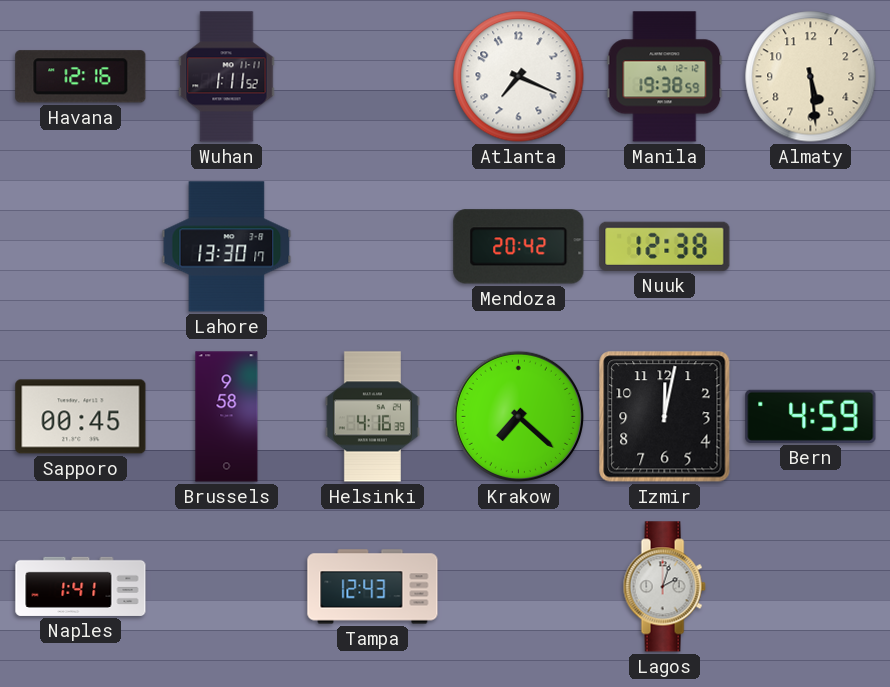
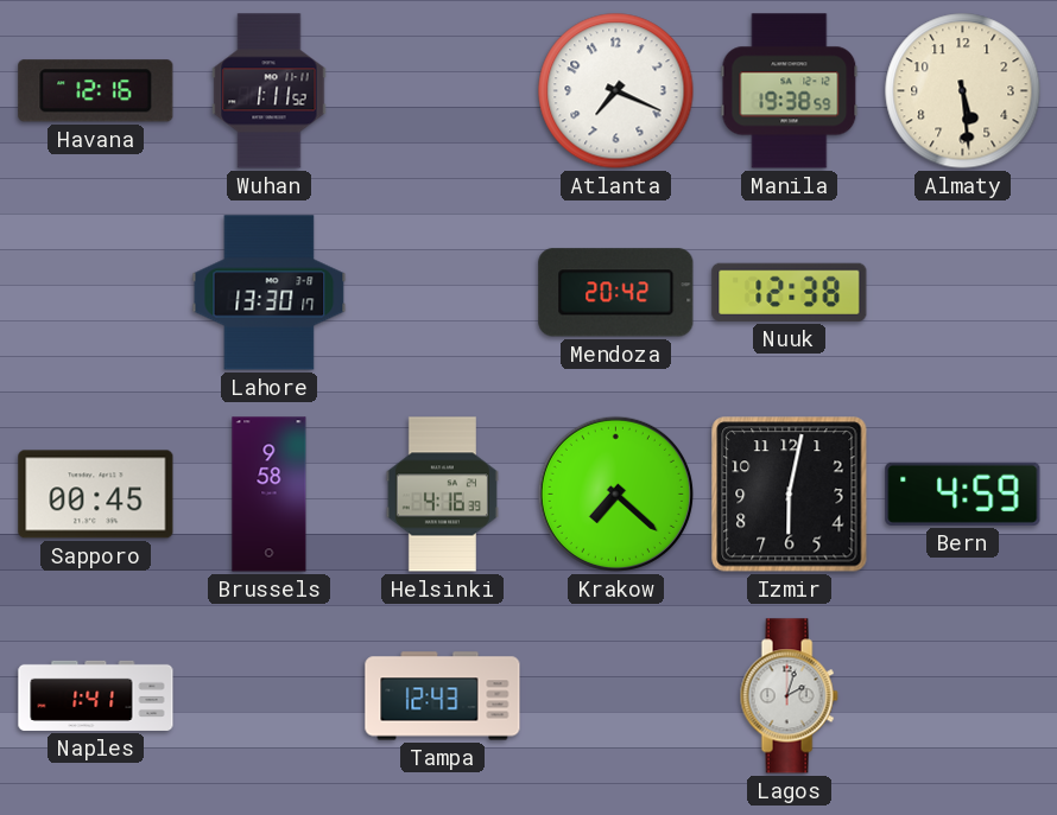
Izmir: 12:02 -> 6:02 (790, 495)
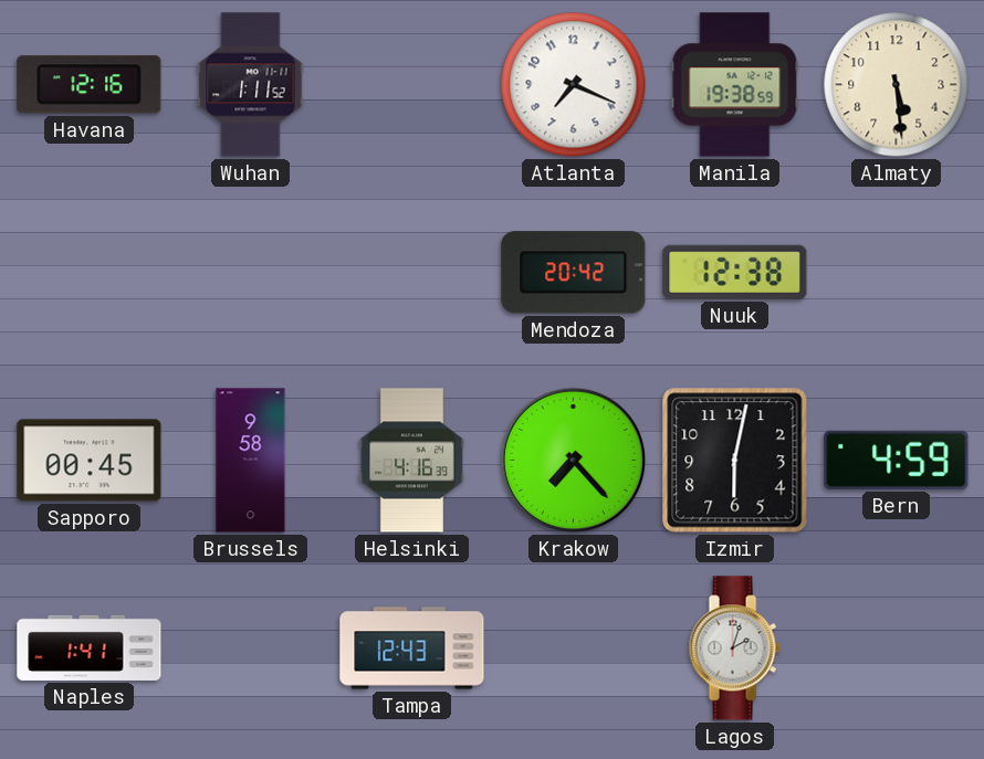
Lahore: 13:30 -> none (270, 293)
Krakow: 7:22 -> 7:23 (573, 460)
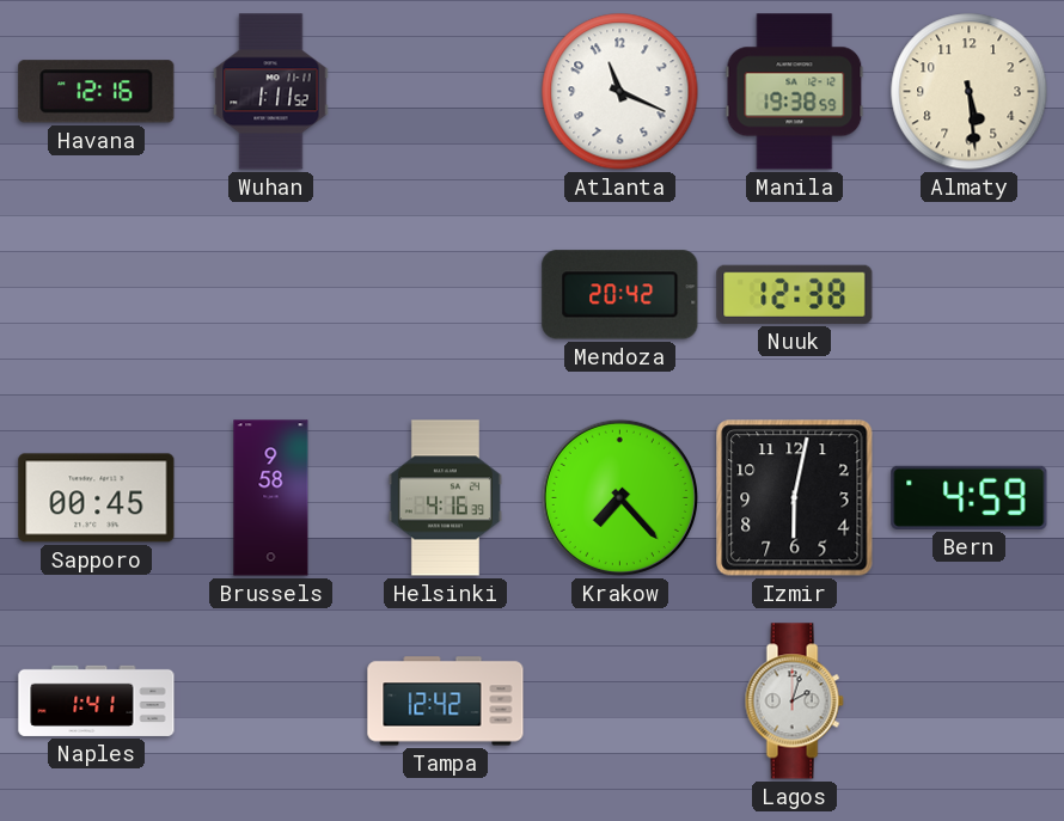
Atlanta: 7:19 -> 11:19 (620, 92)
Tampa: 12:43 -> 12:42 (446, 701)
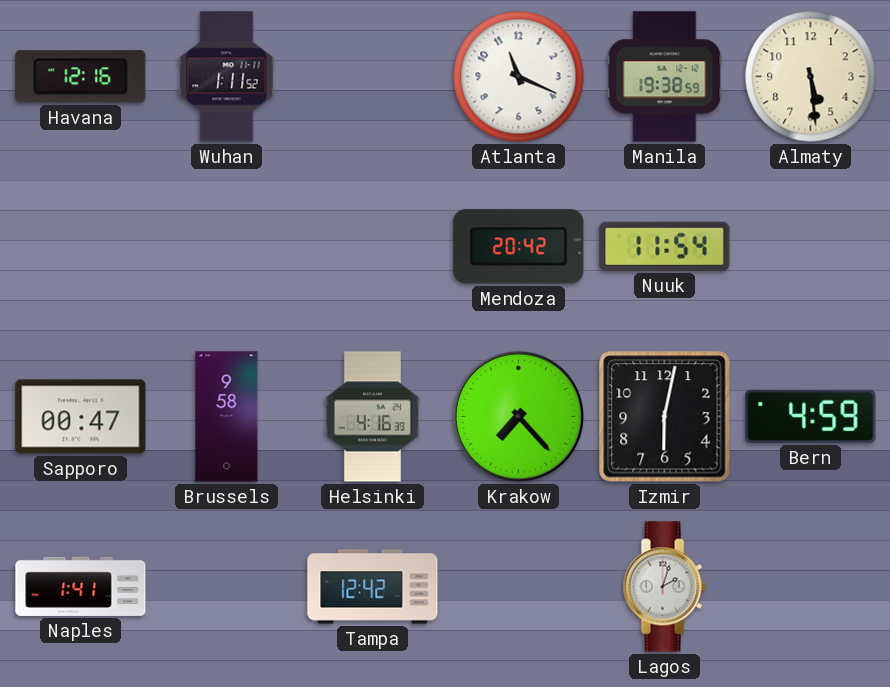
Nuuk: 12:38 -> 11:54 (665, 246)
Sapporo: 00:45 -> 00:47 (81, 417)
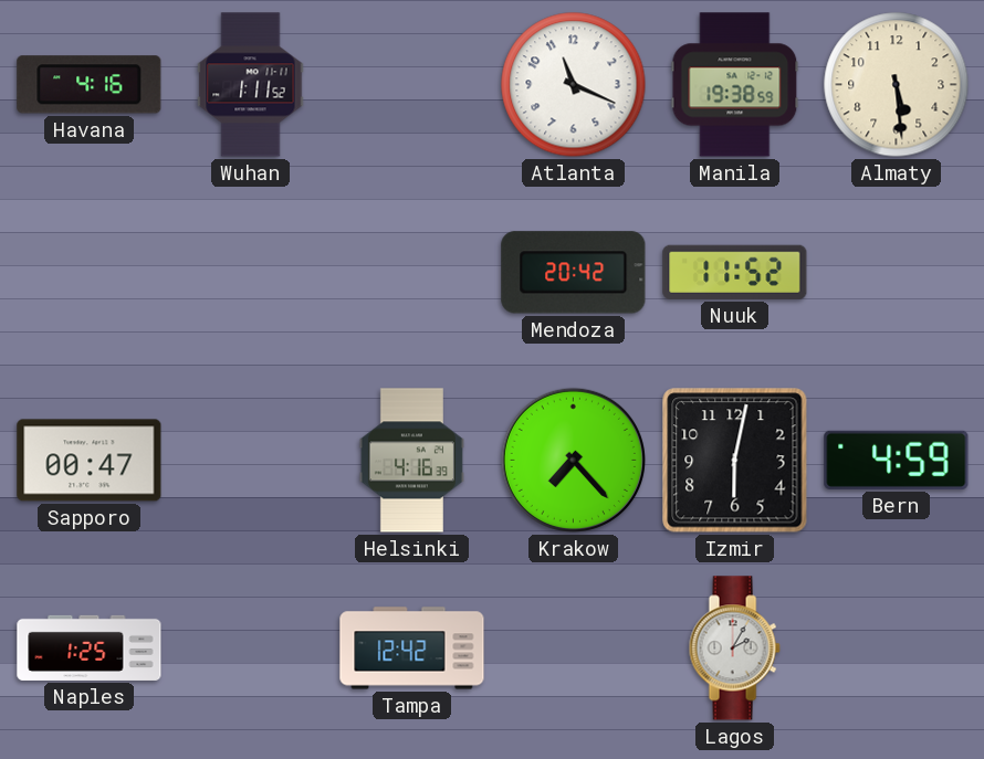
Havana: 12:16 -> 4:16 (90, 85)
Nuuk: 11:54 -> 11:52 (735, 272)
Brussels: 9:58 -> none (227, 417)
Naples: 1:41 -> 1:25 (90, 647)
Lagos: 2:03 -> 2:05 (734, 649)
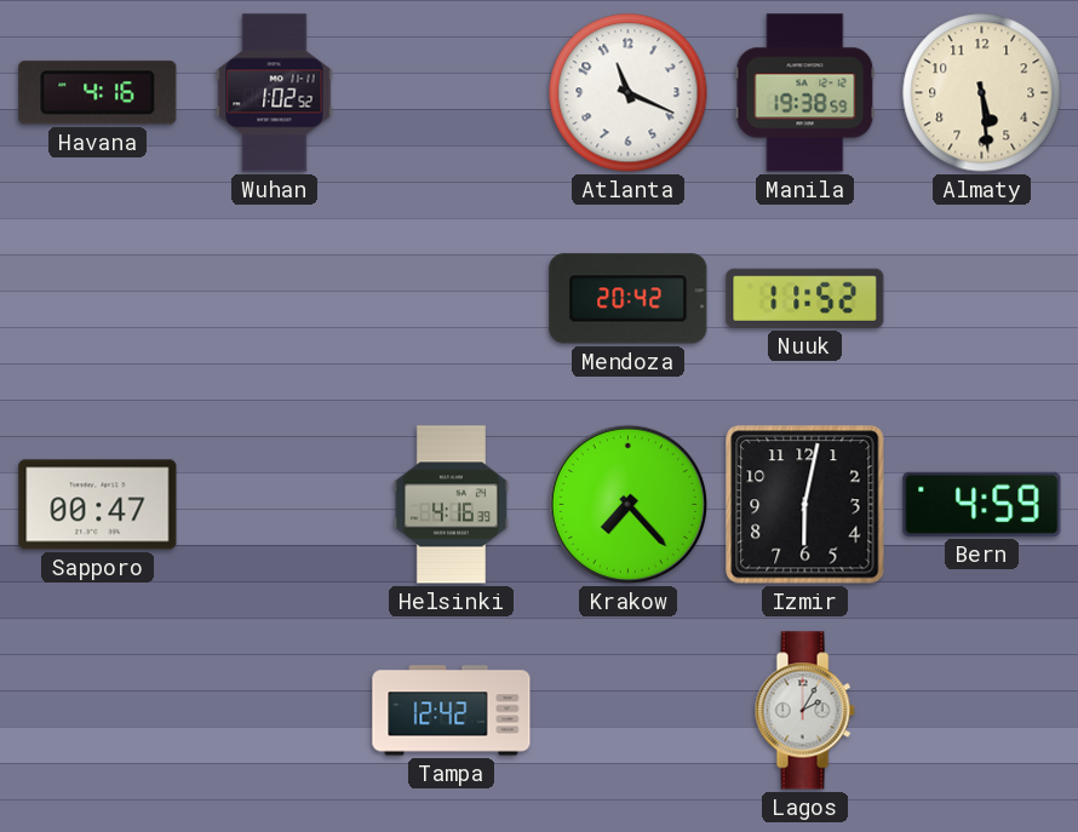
Wuhan: 1:11 -> 1:02 (275, 93)
Naples: 1:25 -> none (90, 647)
